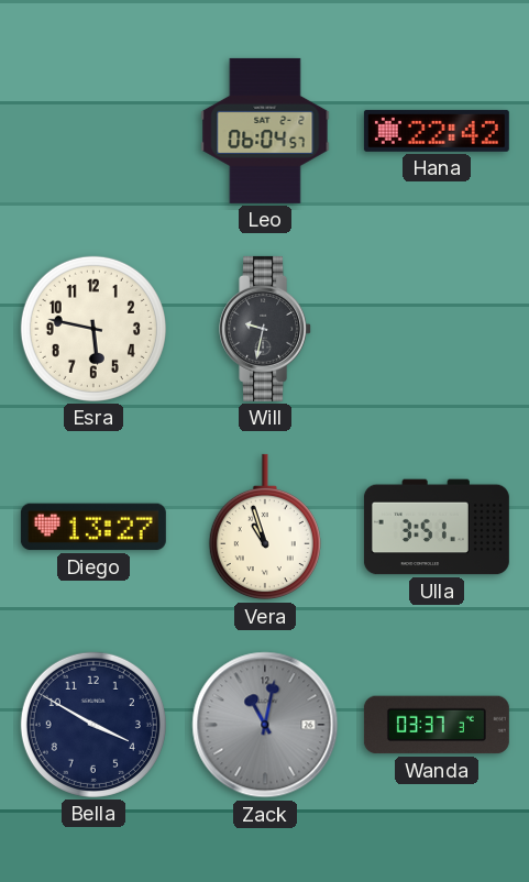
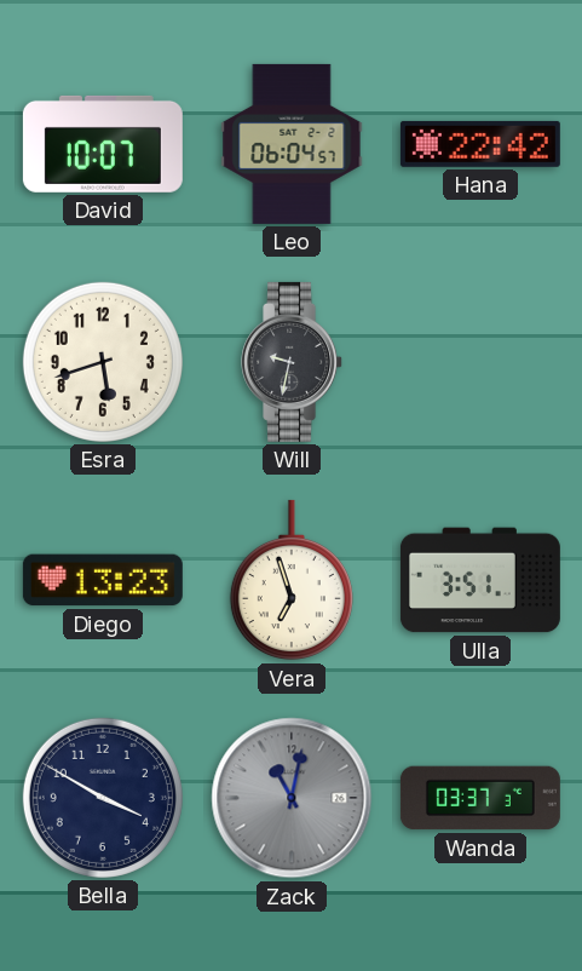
David: none -> 10:07 (103, 144)
Esra: 5:47 -> 5:42 (103, 362)
Diego: 13:27 -> 13:23 (103, 580)
Vera: 10:57 -> 6:57 (292, 580)
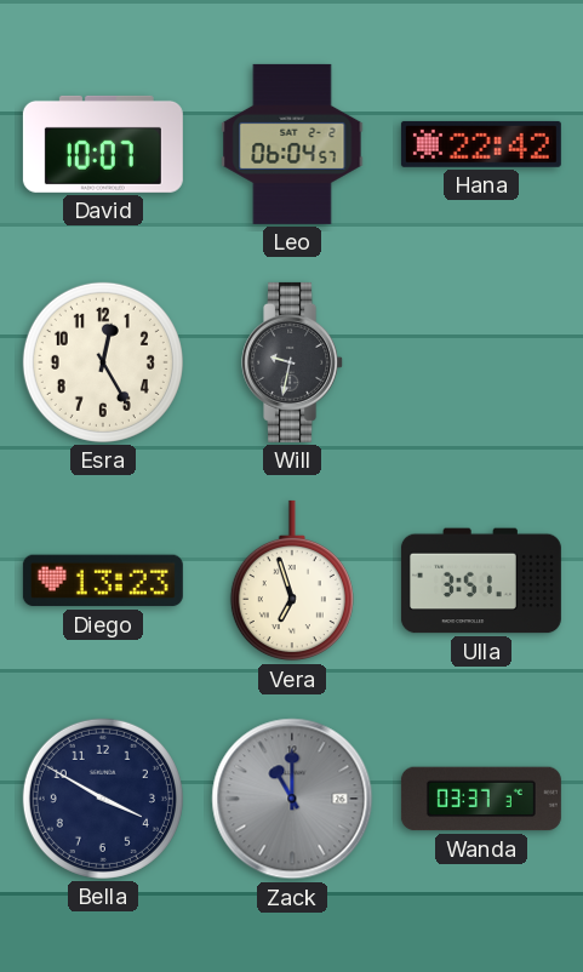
Esra: 5:42 -> 12:25 (103, 362)
Zack: 11:02 -> 11:00 (292, 799)
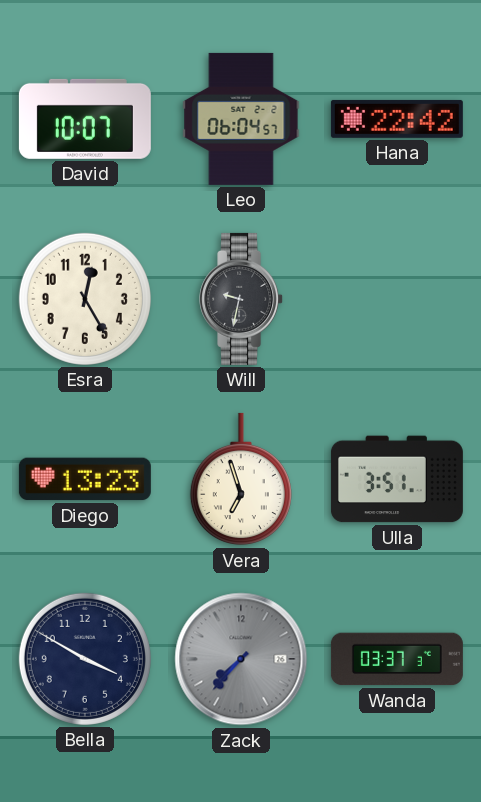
Zack: 11:00 -> 7:37 (241, 659)
